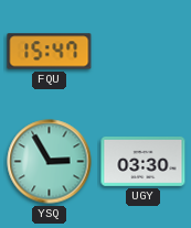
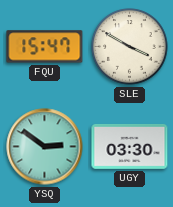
SLE: none -> 3:50 (130, 47)
YSQ: 2:55 -> 2:51 (45, 147)
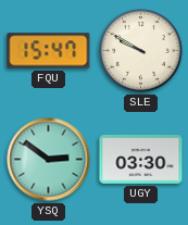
SLE: 3:50 -> 9:50 (141, 51)
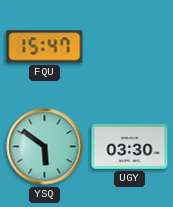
SLE: 9:50 -> none (141, 51)
YSQ: 2:51 -> 5:51 (45, 147)
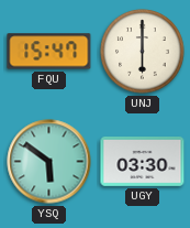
UNJ: none -> 6:00 (143, 52)
